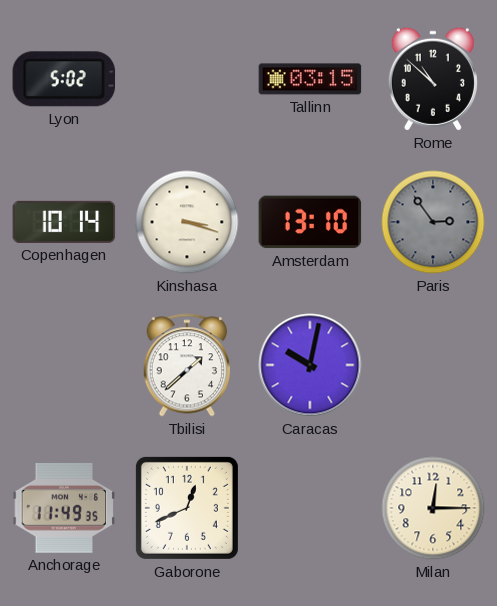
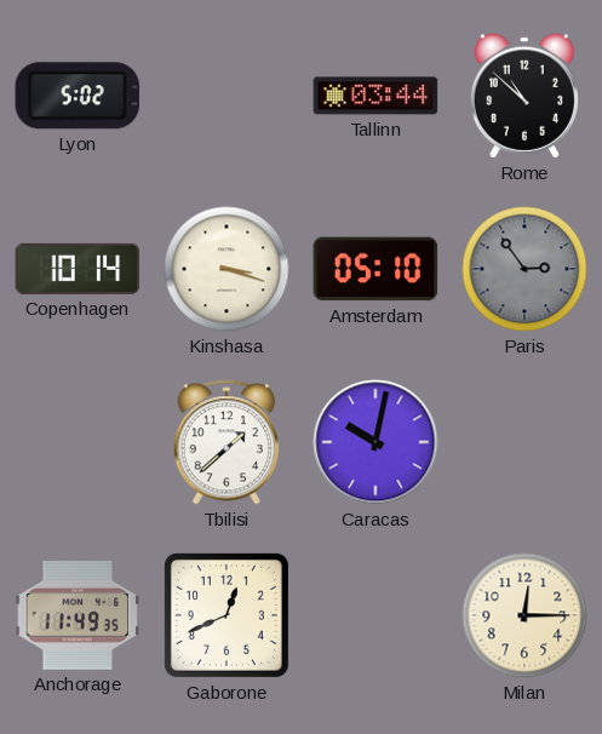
Tallinn: 03:15 -> 03:44 (375, 96)
Amsterdam: 13:10 -> 05:10 (375, 269)
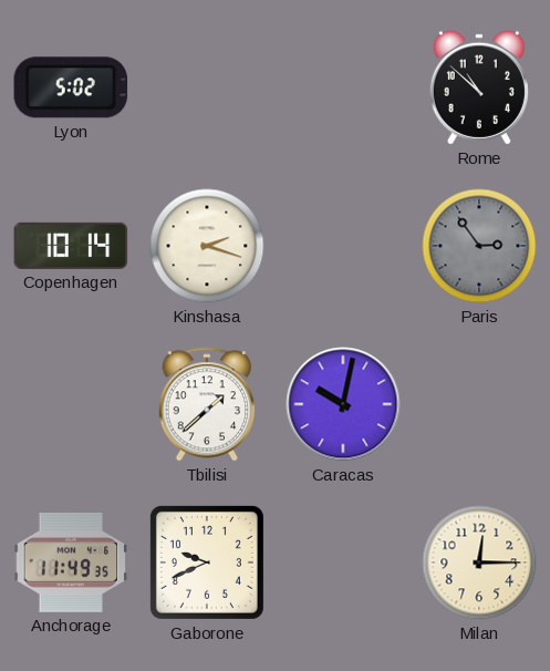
Tallinn: 03:44 -> none (375, 96)
Kinshasa: 3:18 -> 2:18 (207, 246)
Amsterdam: 05:10 -> none (375, 269)
Gaborone: 12:41 -> 9:41 (207, 562)
